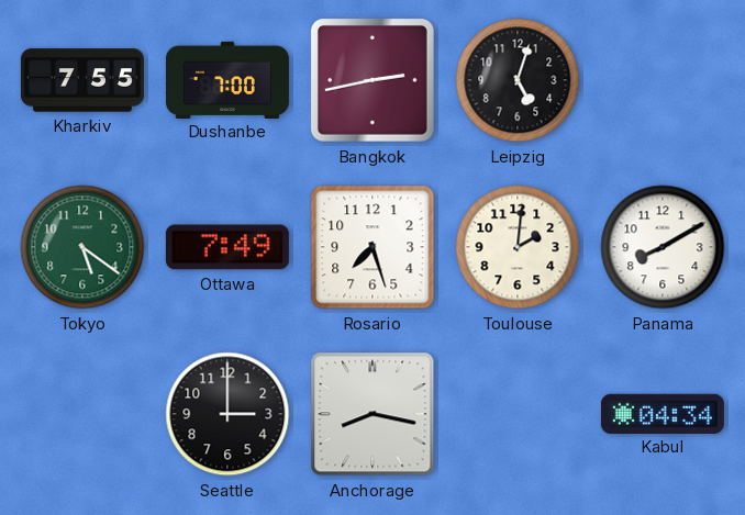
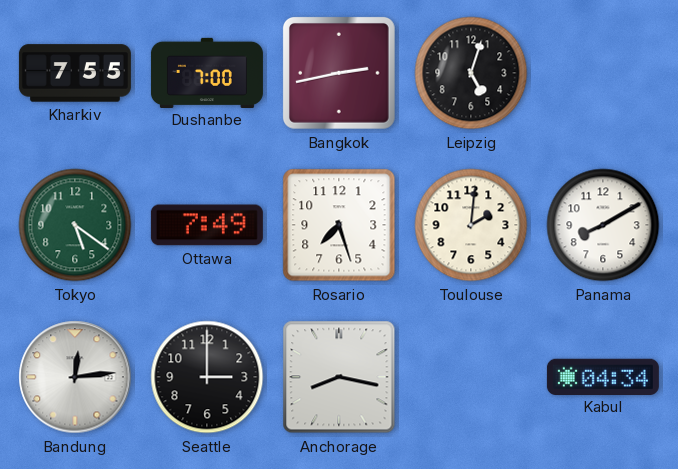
Bandung: none -> 12:14 (75, 377)
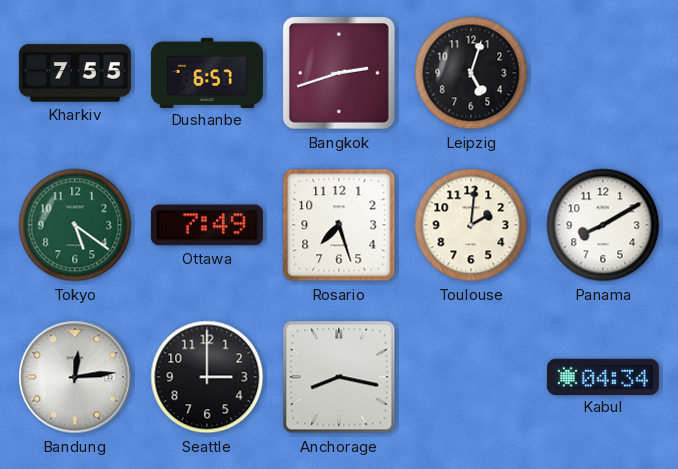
Dushanbe: 7:00 -> 6:57 (207, 72)
Bangkok: 2:43 -> 2:42 (339, 73)
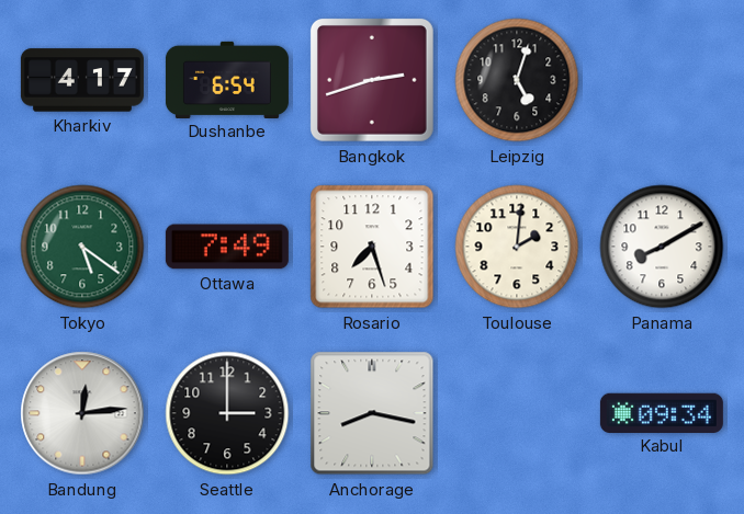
Kharkiv: 7:55 -> 4:17 (82, 80)
Dushanbe: 6:57 -> 6:54 (227, 79)
Kabul: 04:34 -> 09:34 (662, 412)
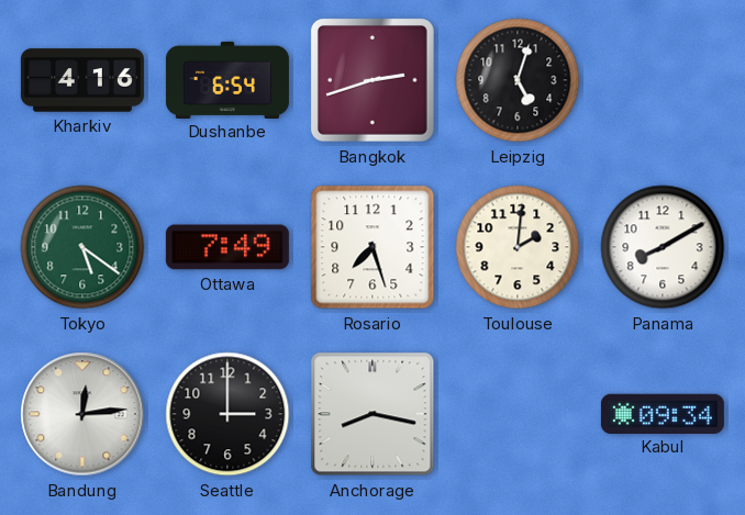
Kharkiv: 4:17 -> 4:16 (82, 80)
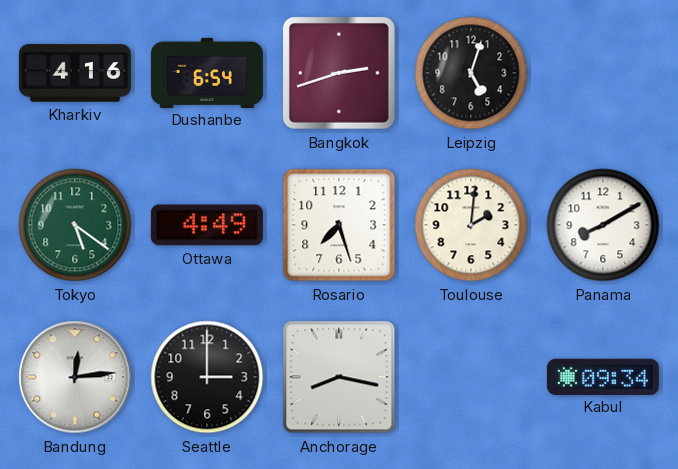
Ottawa: 7:49 -> 4:49 (207, 225)
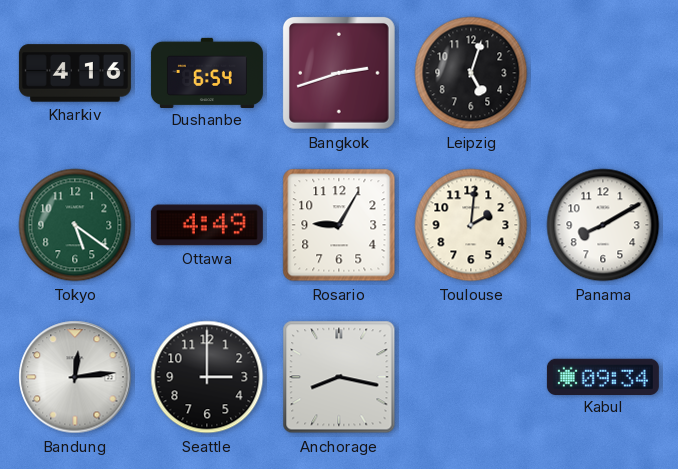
Rosario: 7:27 -> 9:05 (339, 225)
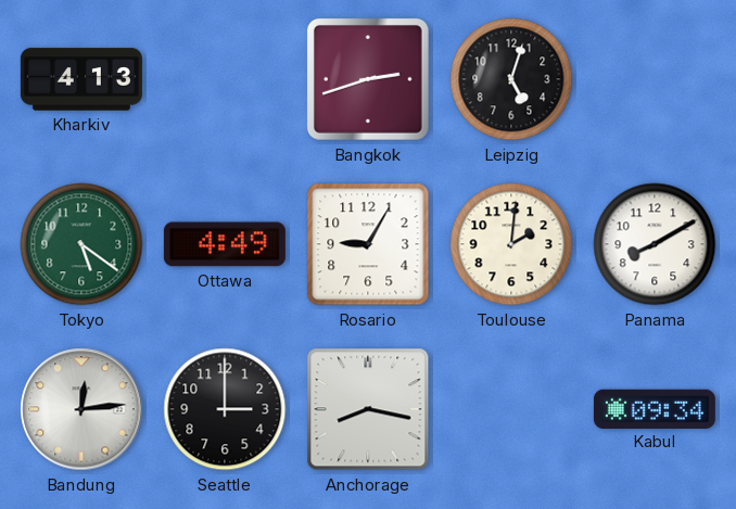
Kharkiv: 4:16 -> 4:13 (81, 79)
Dushanbe: 6:54 -> none (207, 72)
